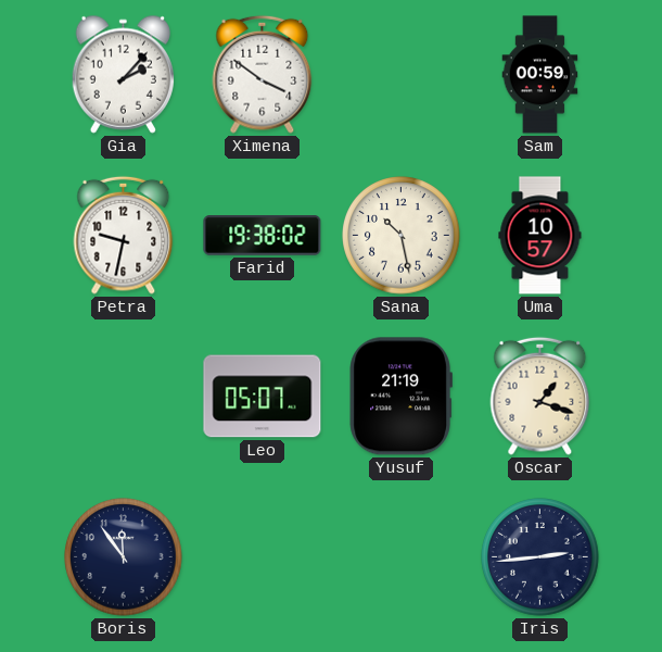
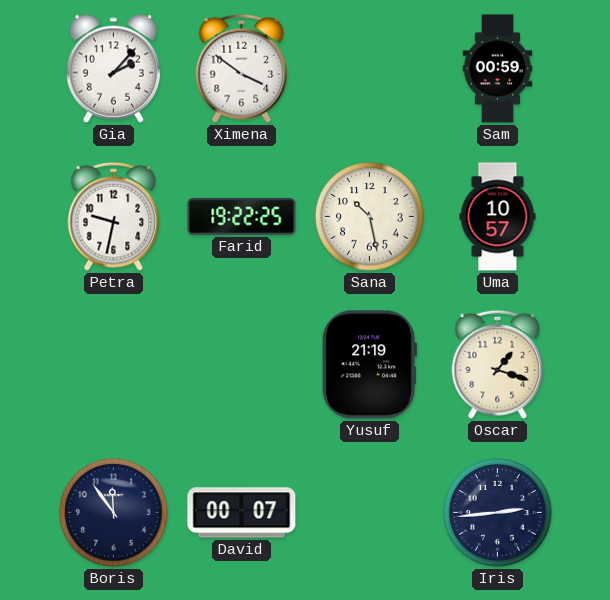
Farid: 19:38 -> 19:22 (242, 217)
Leo: 05:07 -> none (263, 397)
David: none -> 00:07 (242, 513)
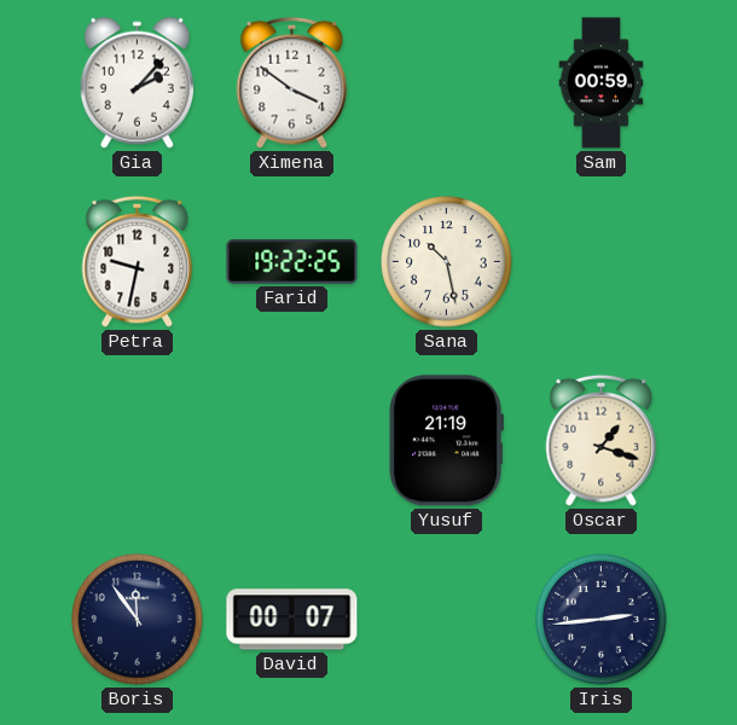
Uma: 10:57 -> none (498, 217)
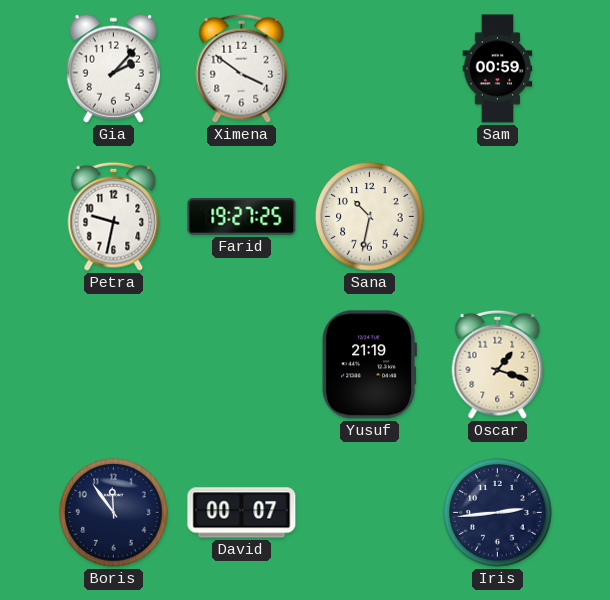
Farid: 19:22 -> 19:27 (242, 217)
Sana: 10:28 -> 10:32 (370, 217)
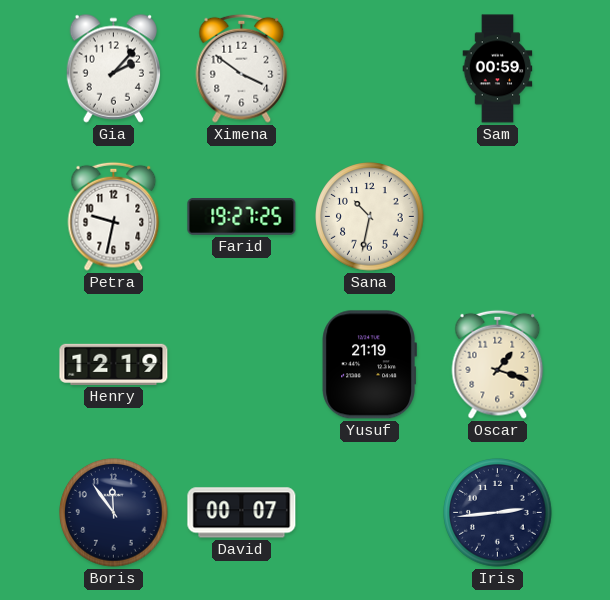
Henry: none -> 12:19 (114, 364)
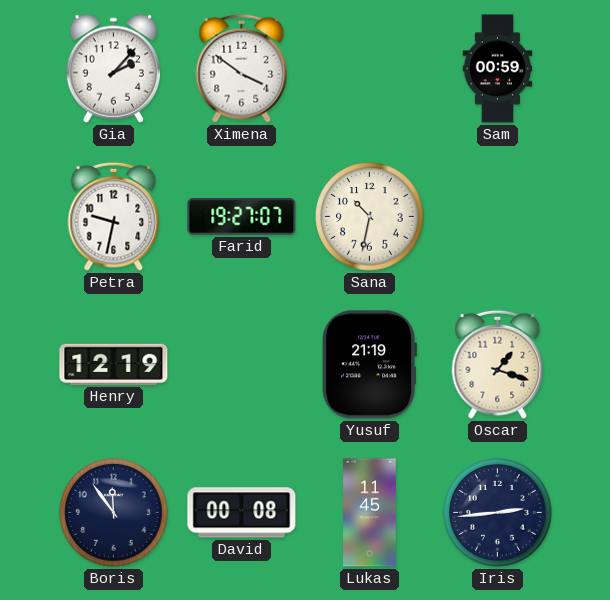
Farid: 19:27:25 -> 19:27:07 (242, 217)
David: 00:07 -> 00:08 (242, 513)
Lukas: none -> 11:45 (370, 513)
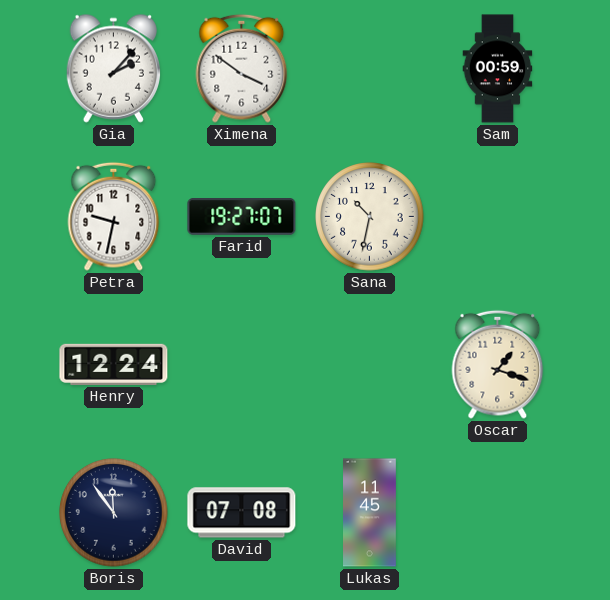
Henry: 12:19 -> 12:24 (114, 364)
Yusuf: 21:19 -> none (369, 365)
David: 00:08 -> 07:08 (242, 513)
Iris: 2:44 -> none (498, 513)
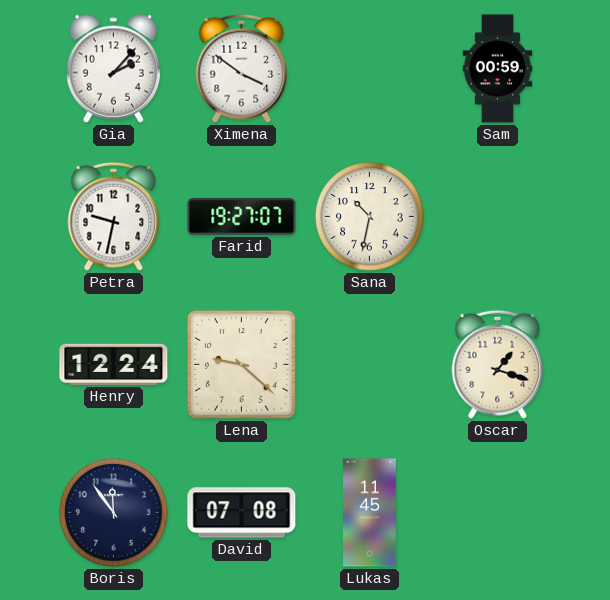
Lena: none -> 9:22 (241, 364)
